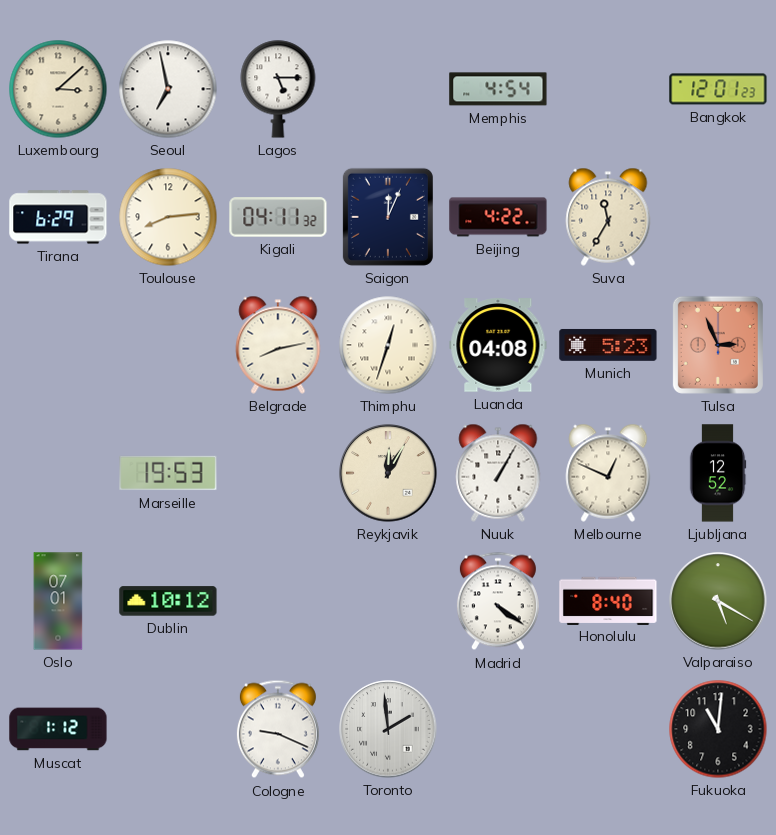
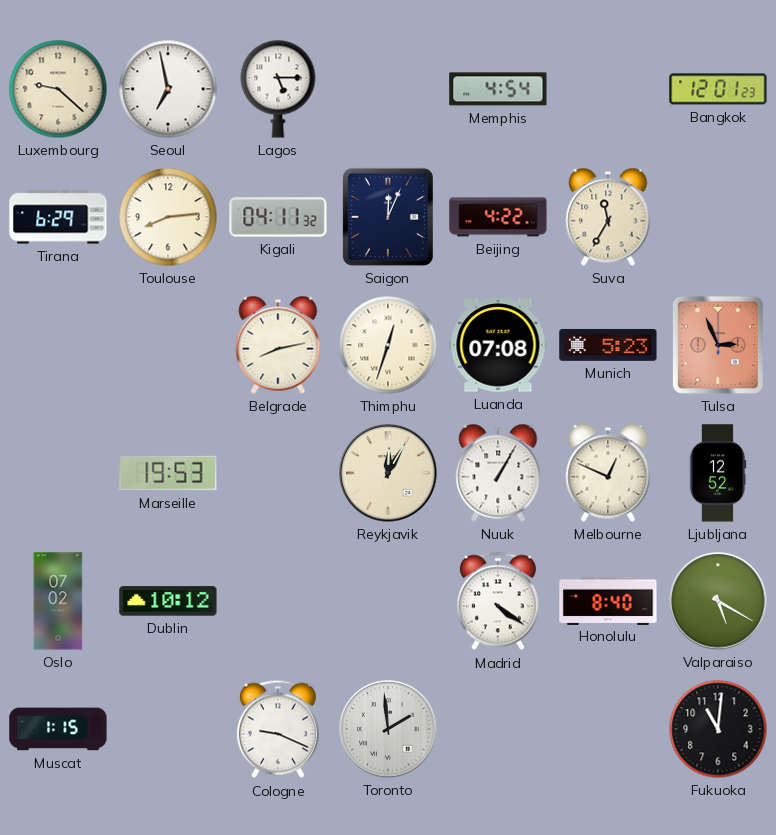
Luxembourg: 3:08 -> 9:22 (58, 89)
Luanda: 04:08 -> 07:08 (498, 345)
Oslo: 07:01 -> 07:02 (58, 601)
Muscat: 1:12 -> 1:15 (58, 729)
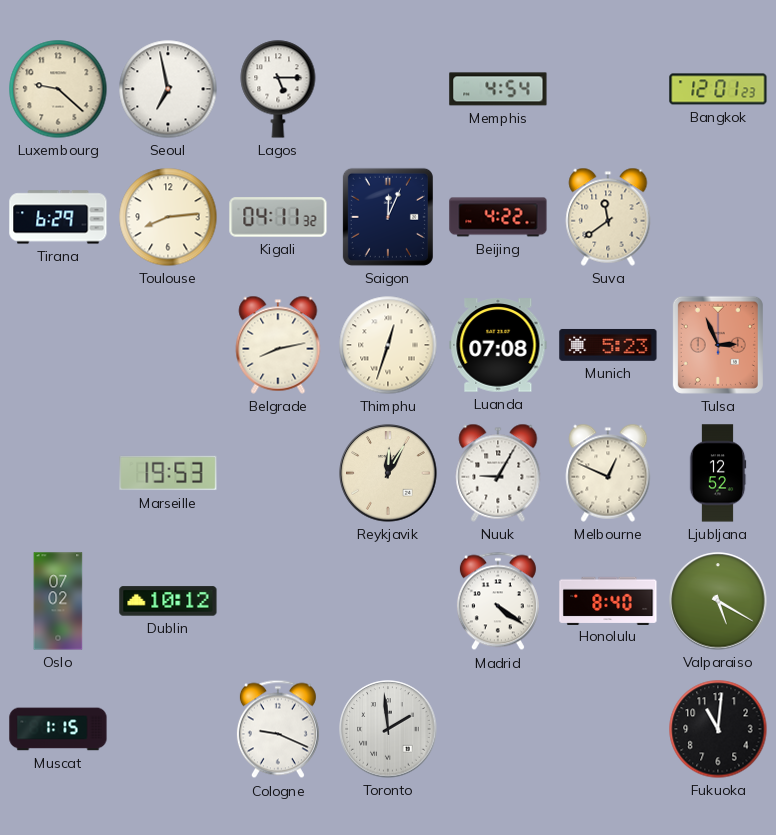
Suva: 11:35 -> 11:39 (608, 217)
Nuuk: 1:05 -> 9:05 (498, 473)
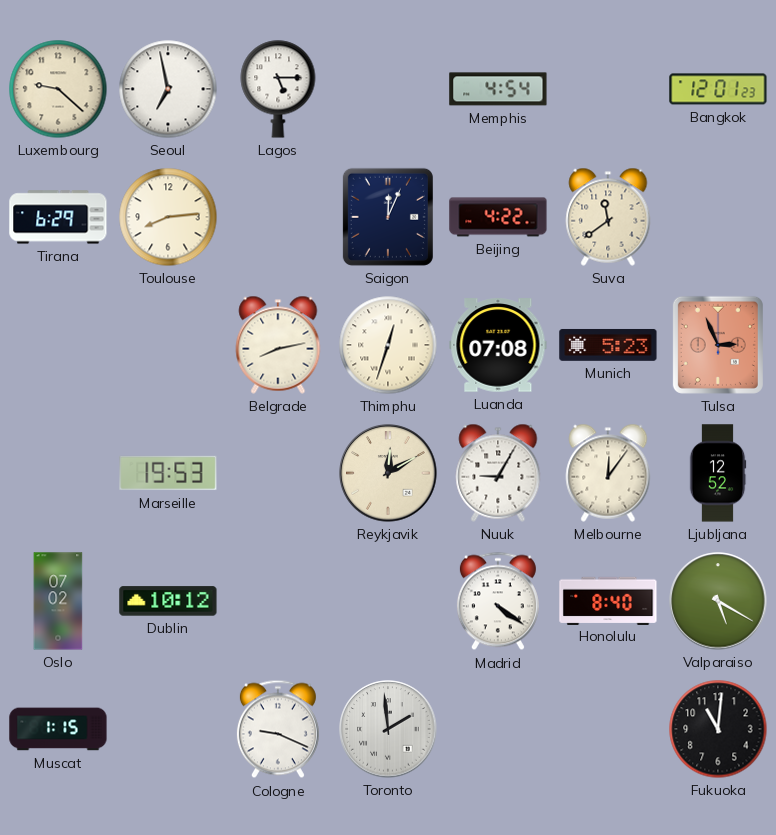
Kigali: 04:11 -> none (278, 217)
Reykjavik: 12:05 -> 12:10 (388, 473)
Melbourne: 12:49 -> 12:06 (608, 473)
